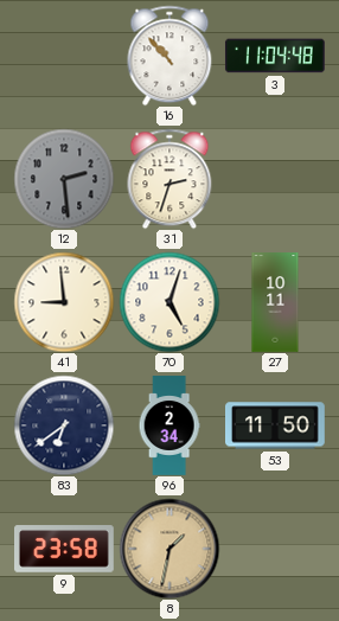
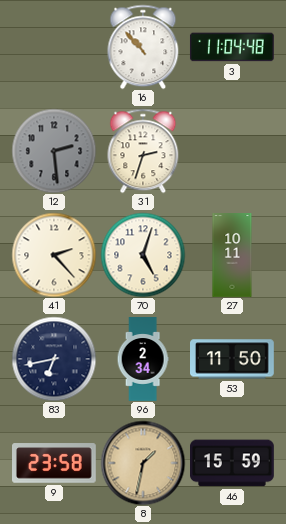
41: 8:59 -> 2:23 (54, 255)
83: 6:39 -> 6:43 (54, 359)
46: none -> 15:59 (233, 463)
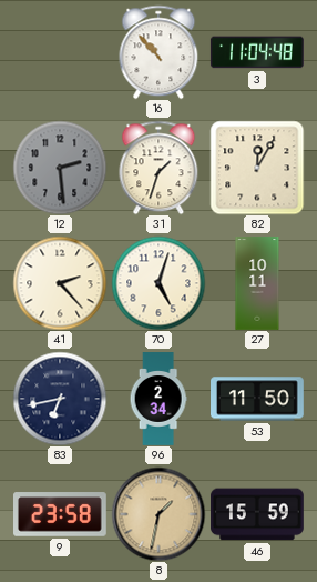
31: 2:33 -> 1:33 (158, 168)
82: none -> 12:05 (257, 168)
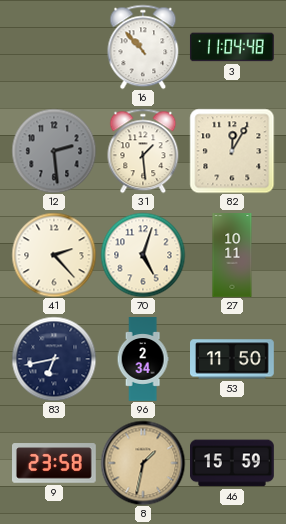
31: 1:33 -> 1:29 (143, 151)
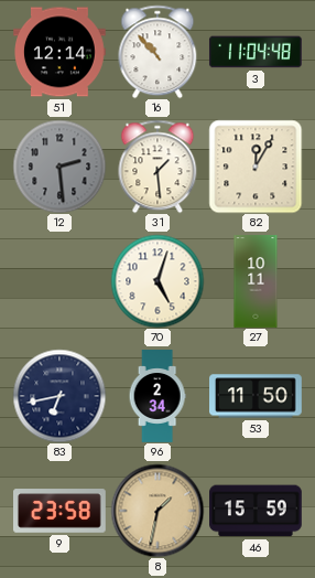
51: none -> 12:14 (61, 52)
41: 2:23 -> none (54, 255)
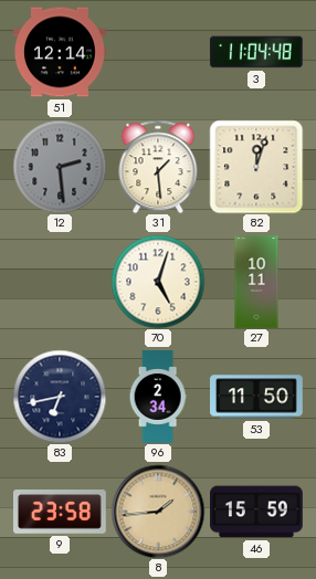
16: 10:53 -> none (157, 52)
82: 12:05 -> 12:03 (256, 167)
8: 1:32 -> 1:44 (158, 512)
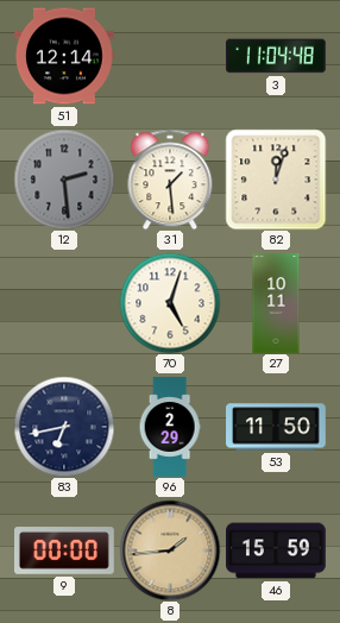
96: 2:34 -> 2:29 (170, 427)
9: 23:58 -> 00:00 (65, 550)
